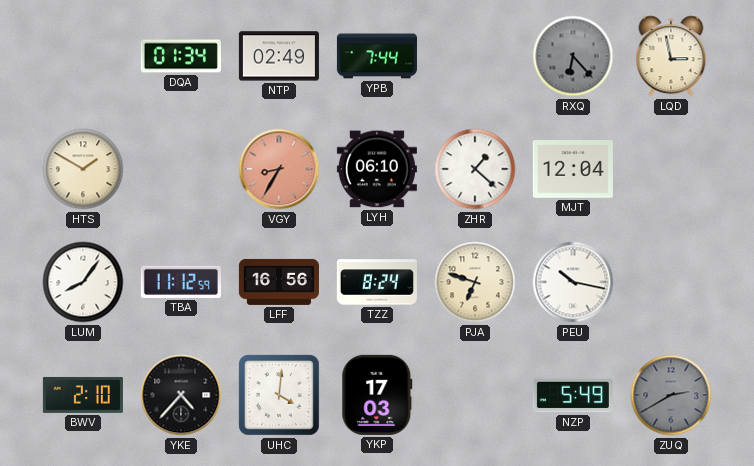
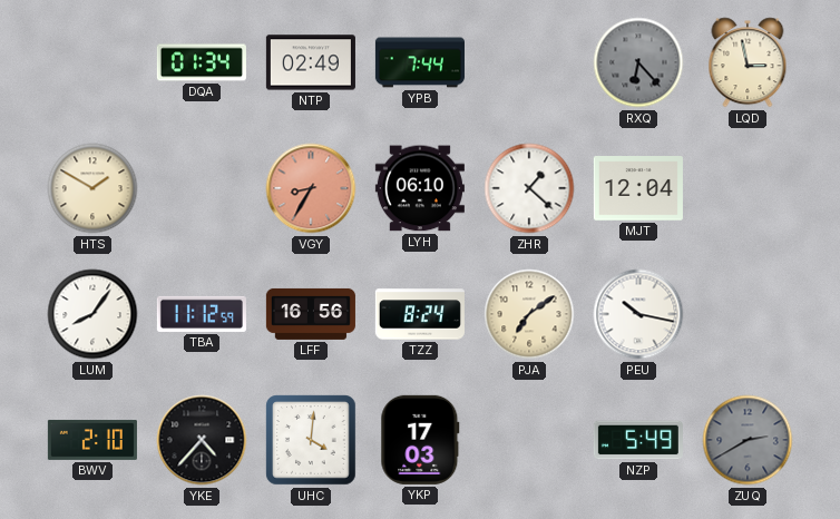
PJA: 6:48 -> 7:09 (529, 314)
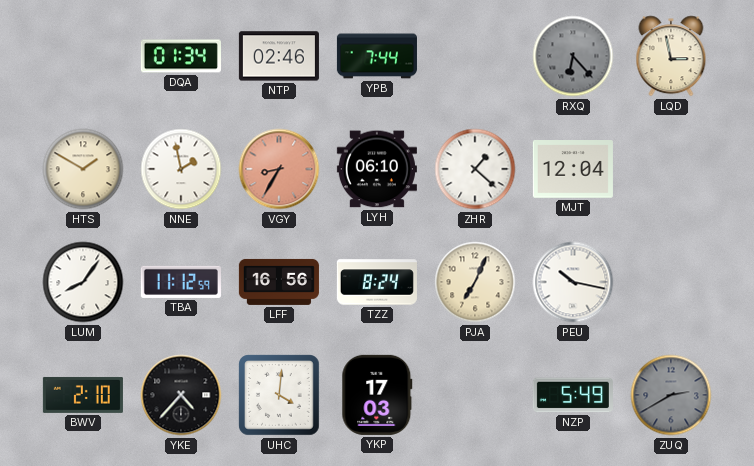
NTP: 02:49 -> 02:46 (279, 56)
NNE: none -> 1:58 (181, 169)
PJA: 7:09 -> 7:04 (475, 282)
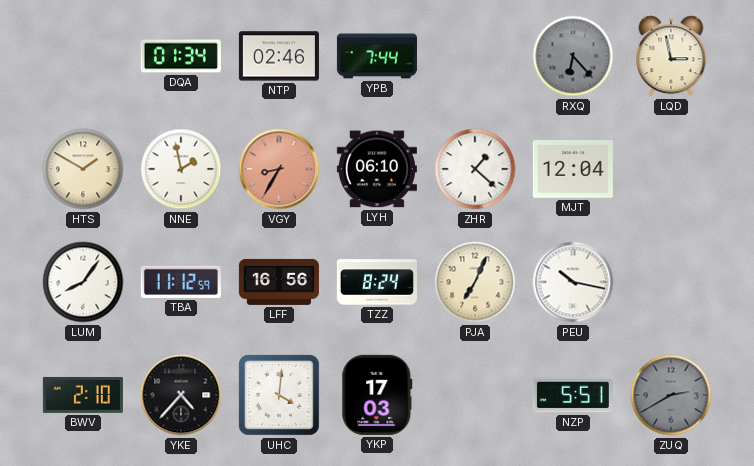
NZP: 5:49 -> 5:51 (573, 395)
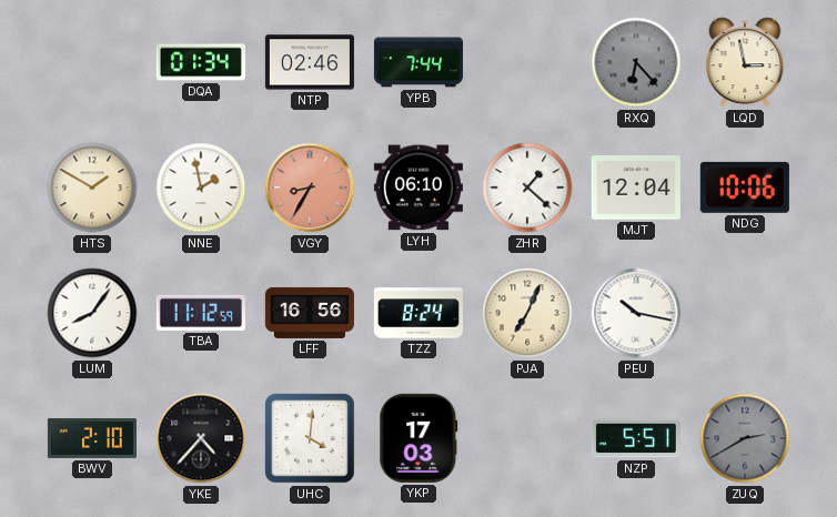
NDG: none -> 10:06 (745, 187)
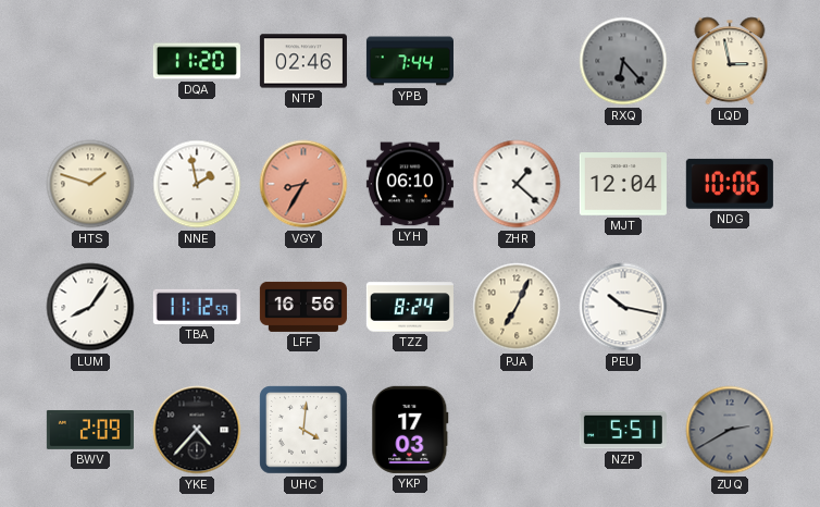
DQA: 01:34 -> 11:20 (197, 61)
HTS: 1:50 -> 1:48 (90, 184)
BWV: 2:10 -> 2:09 (90, 430)
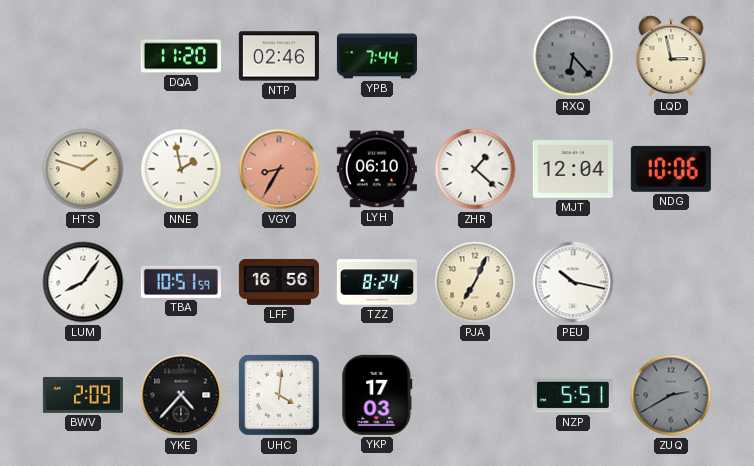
TBA: 11:12 -> 10:51 (181, 282)
